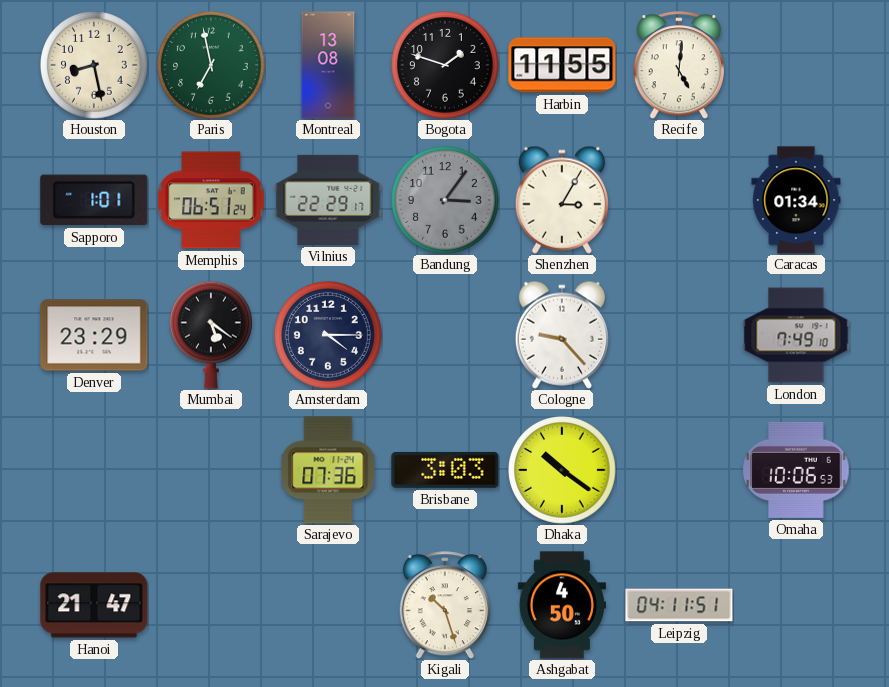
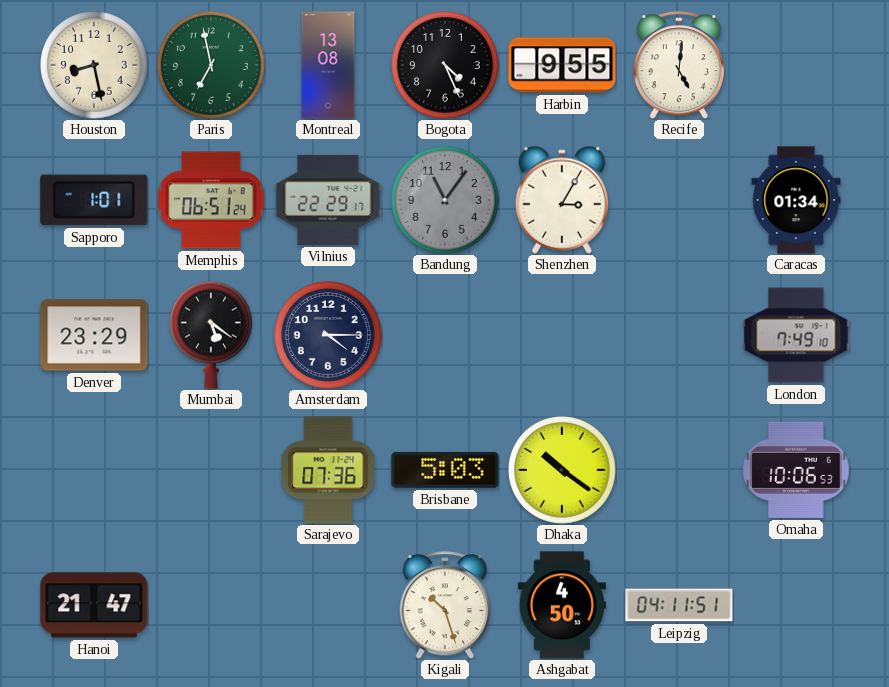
Bogota: 1:48 -> 4:26 (446, 66)
Harbin: 11:55 -> 9:55 (562, 65)
Bandung: 3:06 -> 11:06 (446, 201)
Cologne: 9:23 -> none (562, 335)
Brisbane: 3:03 -> 5:03 (445, 470)
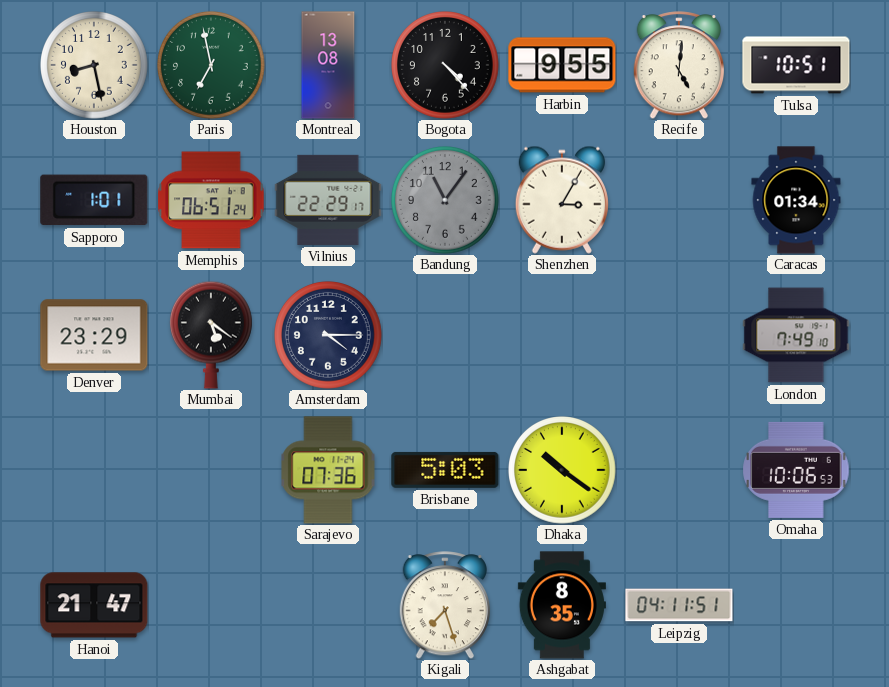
Bogota: 4:26 -> 4:23 (446, 66)
Tulsa: none -> 10:51 (796, 65)
Kigali: 10:27 -> 7:27 (444, 605)
Ashgabat: 4:50 -> 8:35 (562, 605)
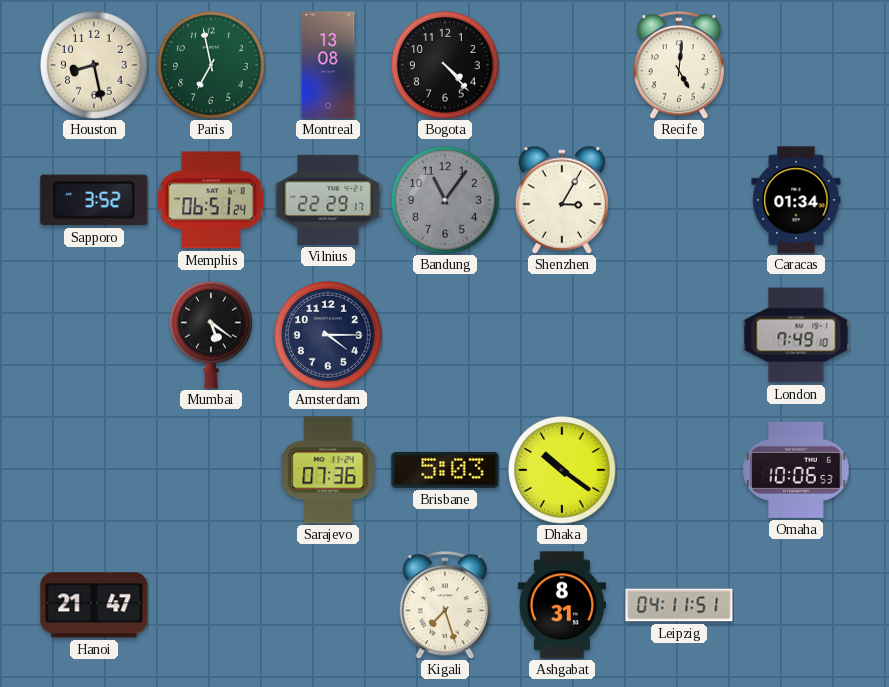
Harbin: 9:55 -> none (562, 65)
Tulsa: 10:51 -> none (796, 65)
Sapporo: 1:01 -> 3:52 (94, 200)
Denver: 23:29 -> none (94, 335)
Ashgabat: 8:35 -> 8:31 (562, 605)
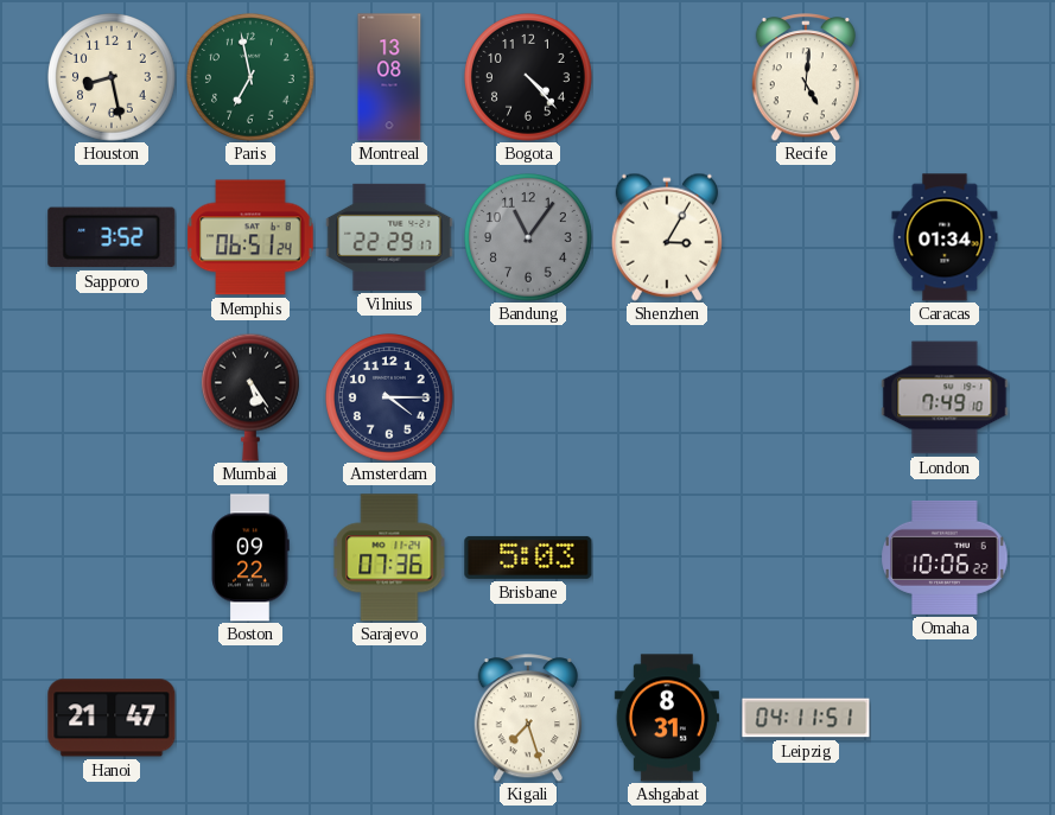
Mumbai: 5:21 -> 5:24 (250, 397)
Boston: none -> 09:22 (250, 558)
Dhaka: 10:21 -> none (563, 471)
Omaha: 10:06:53 -> 10:06:22 (945, 558)
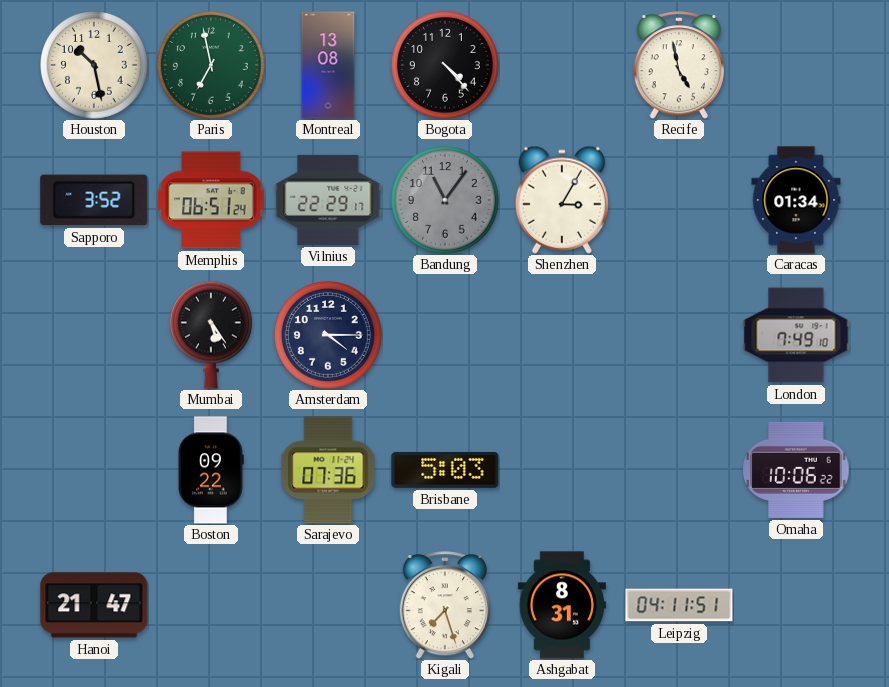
Houston: 8:28 -> 10:28 (95, 66)
Recife: 5:01 -> 4:58 (678, 65)
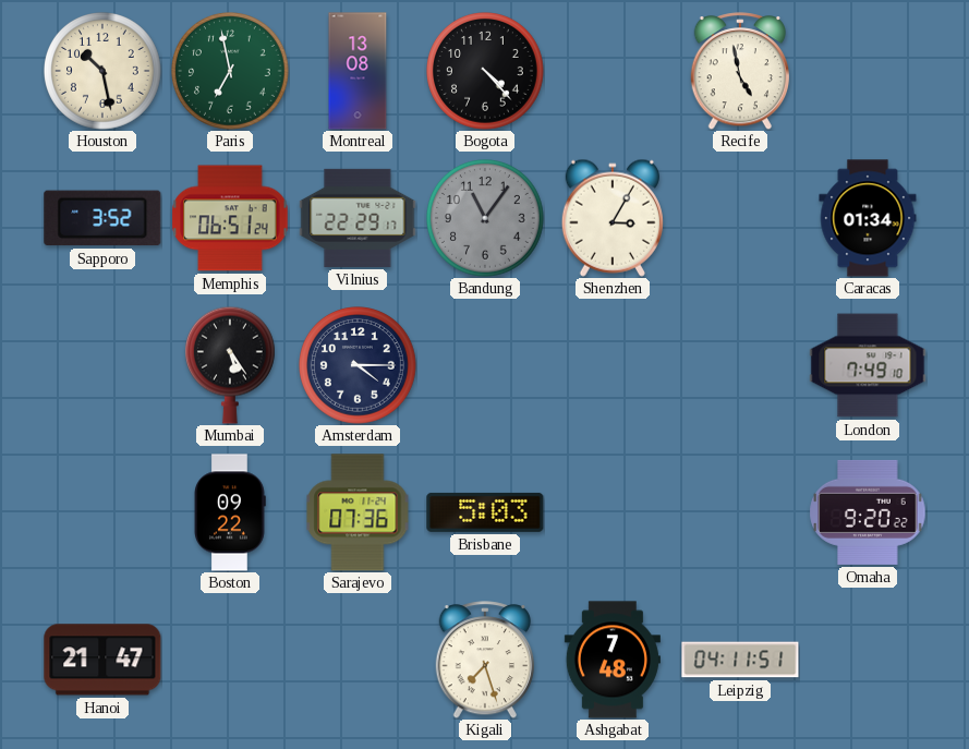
Omaha: 10:06 -> 9:20 (868, 512)
Ashgabat: 8:31 -> 7:48 (613, 660)
